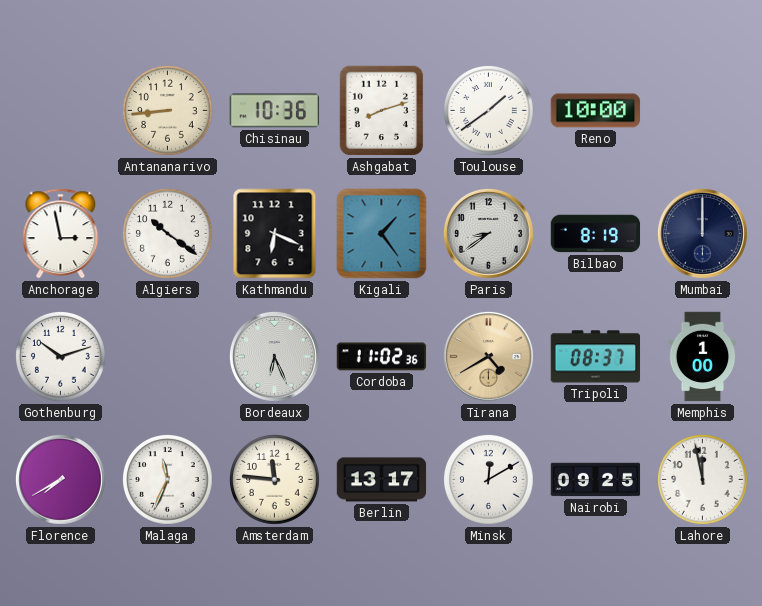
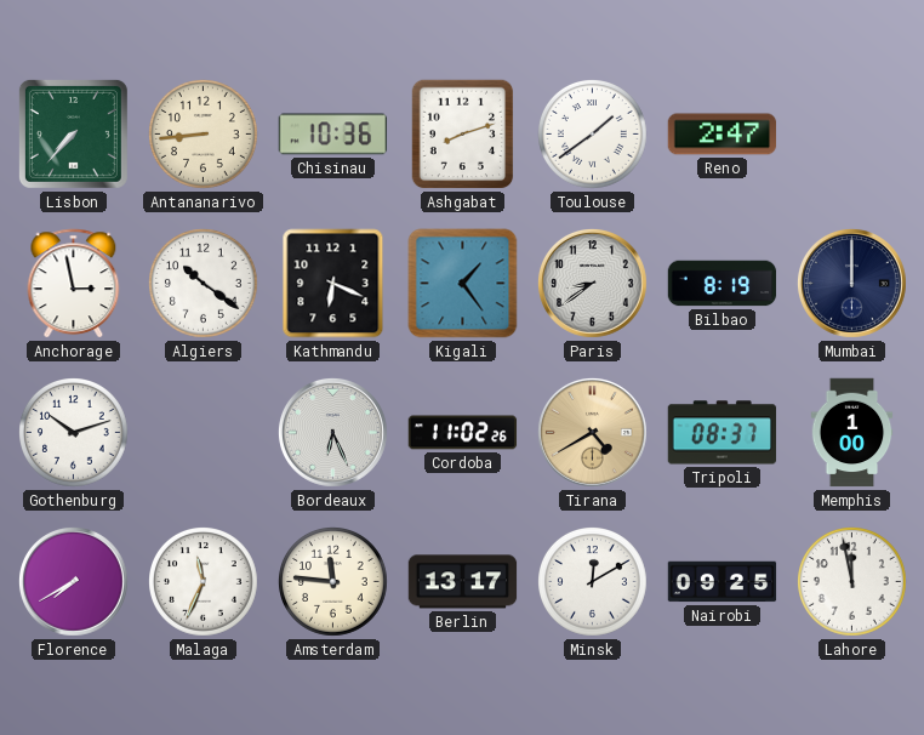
Lisbon: none -> 7:37 (73, 133)
Reno: 10:00 -> 2:47 (723, 135)
Cordoba: 11:02:36 -> 11:02:26 (463, 433)
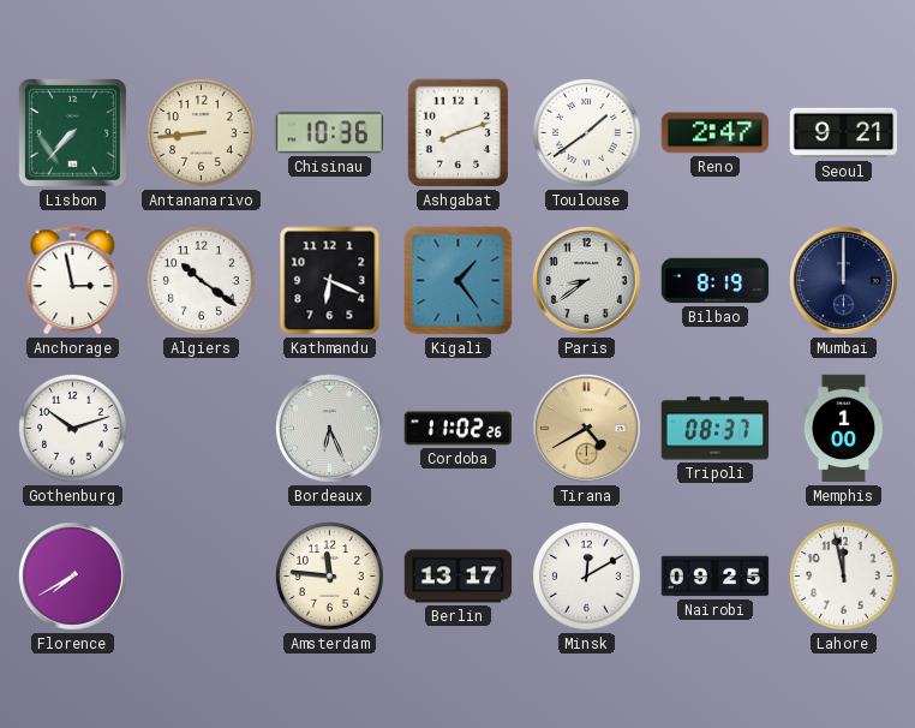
Seoul: none -> 9:21 (844, 133)
Malaga: 11:34 -> none (204, 582)
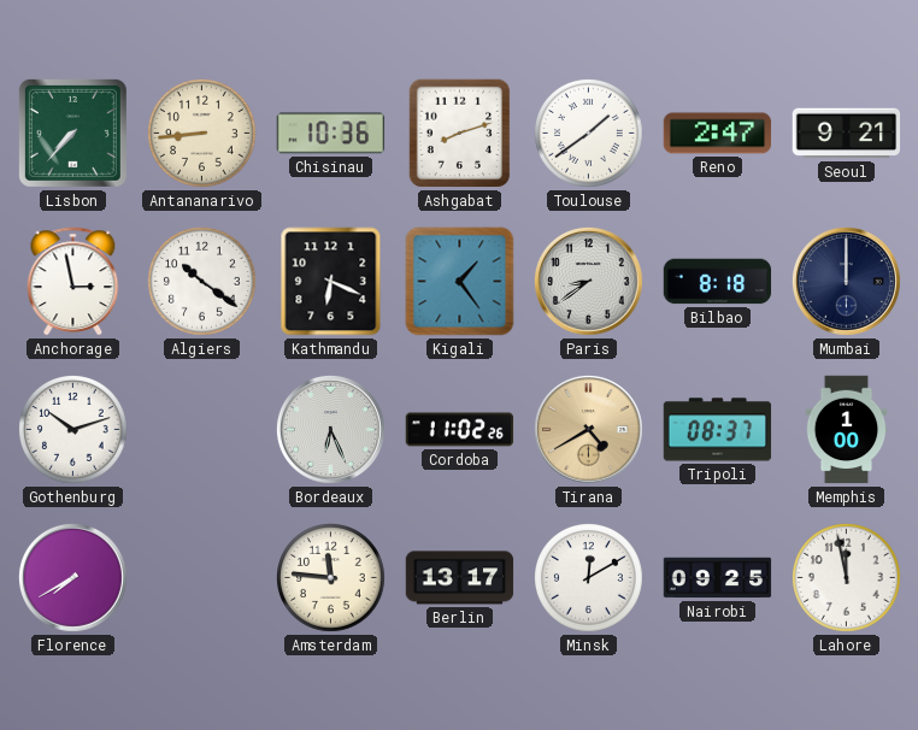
Bilbao: 8:19 -> 8:18 (718, 282)
